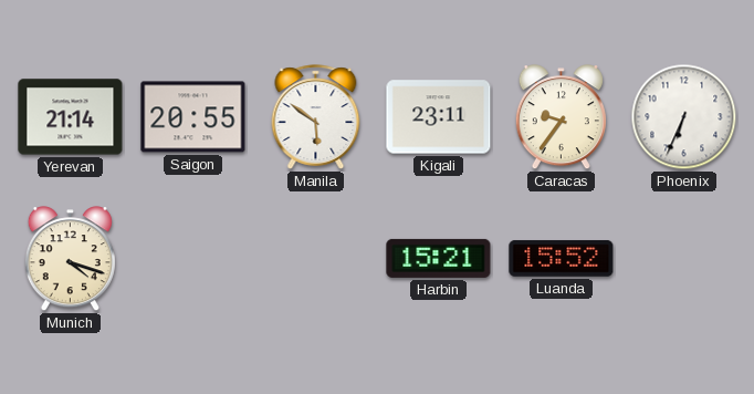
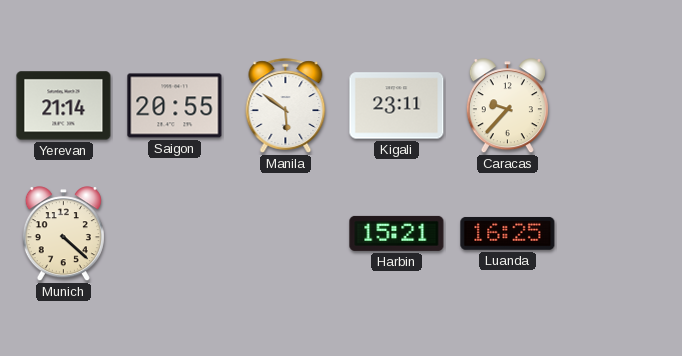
Caracas: 9:36 -> 9:37 (507, 106)
Phoenix: 6:34 -> none (684, 117)
Munich: 4:18 -> 4:22 (63, 234)
Luanda: 15:52 -> 16:25 (508, 233)
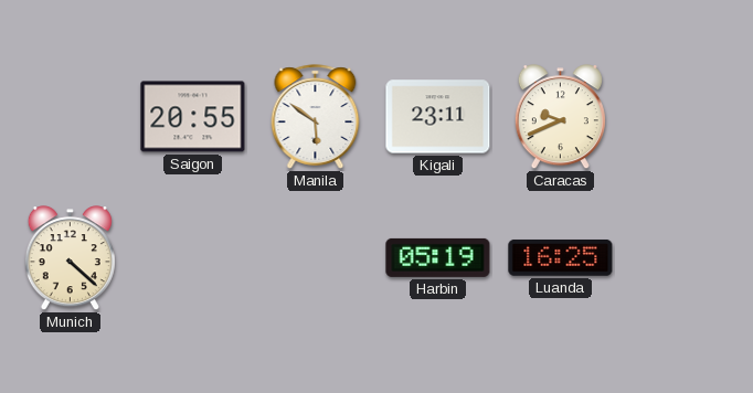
Yerevan: 21:14 -> none (64, 106)
Caracas: 9:37 -> 9:41 (560, 117)
Harbin: 15:21 -> 05:19 (438, 257)
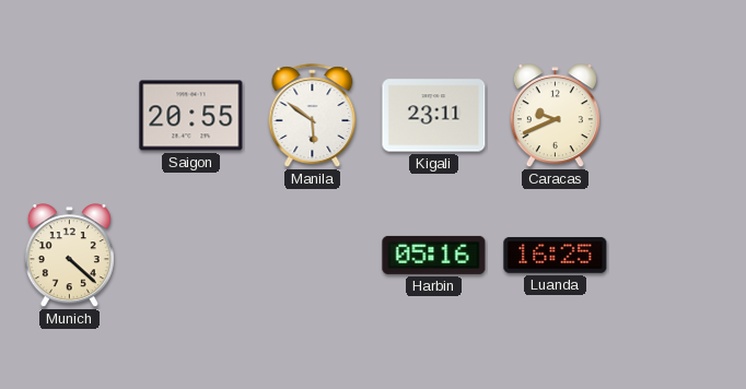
Harbin: 05:19 -> 05:16 (434, 255)
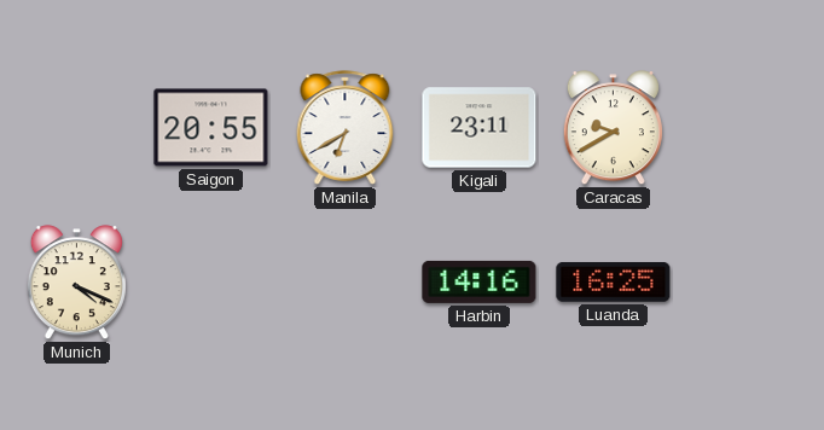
Manila: 5:51 -> 6:40 (346, 128)
Caracas: 9:41 -> 9:40 (613, 128)
Munich: 4:22 -> 4:19 (76, 283)
Harbin: 05:16 -> 14:16 (480, 281)
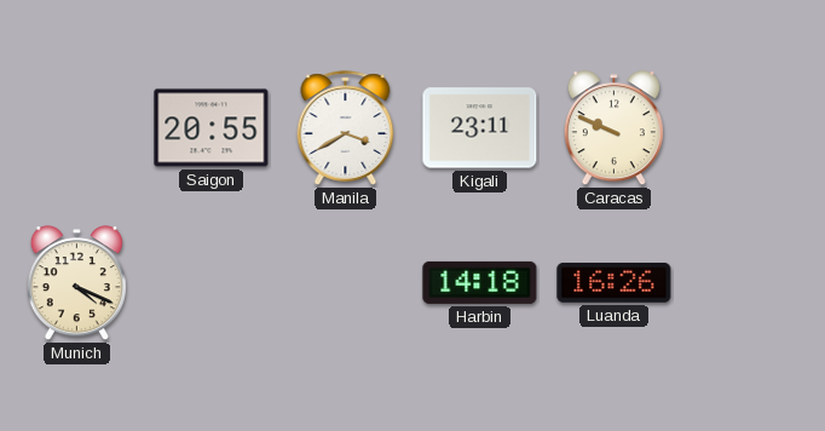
Manila: 6:40 -> 3:40 (346, 128)
Caracas: 9:40 -> 9:49 (613, 128)
Harbin: 14:16 -> 14:18 (480, 282)
Luanda: 16:25 -> 16:26 (615, 282)
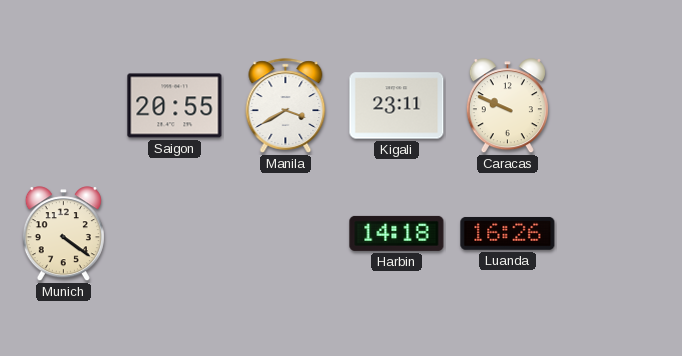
Munich: 4:19 -> 4:21 (63, 234)
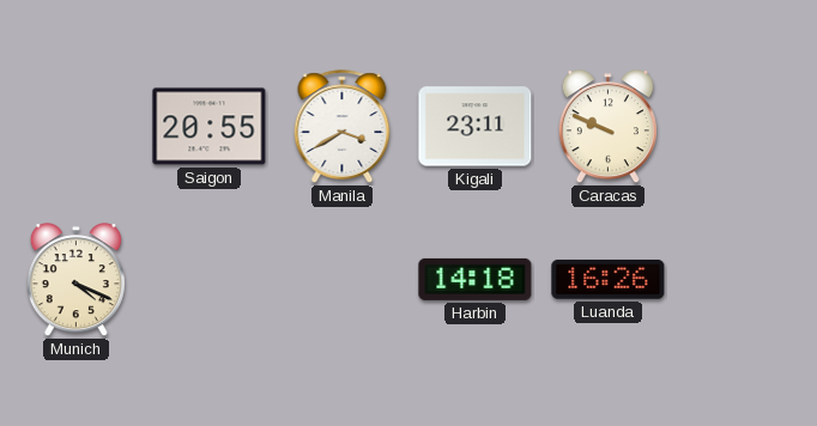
Munich: 4:21 -> 4:19 (75, 280)
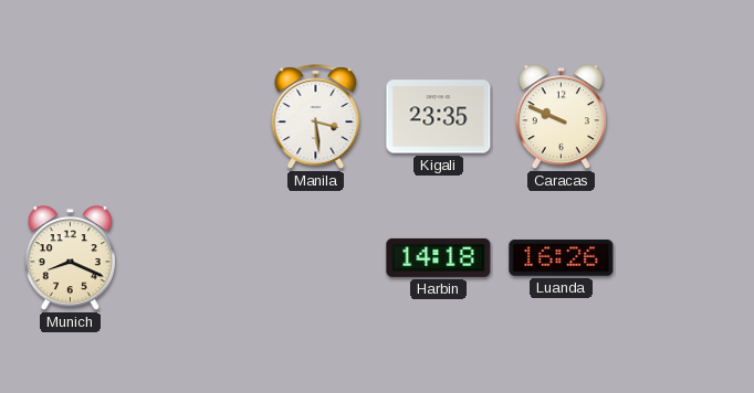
Saigon: 20:55 -> none (210, 127)
Manila: 3:40 -> 3:29 (316, 117)
Kigali: 23:11 -> 23:35 (439, 117)
Munich: 4:19 -> 8:19 (70, 258)
